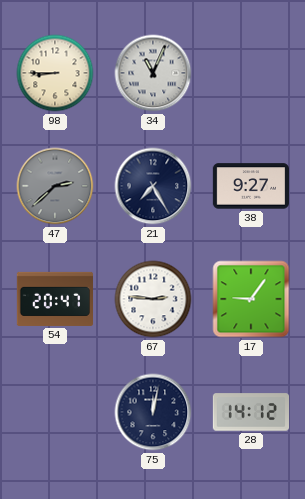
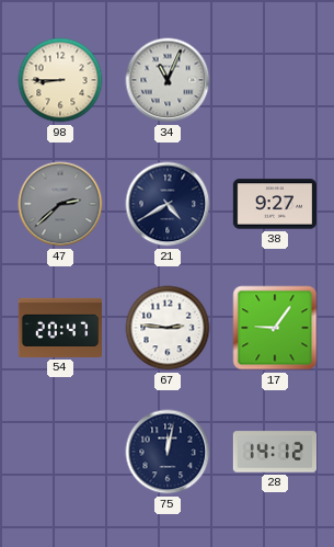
21: 7:25 -> 4:40 (168, 204)
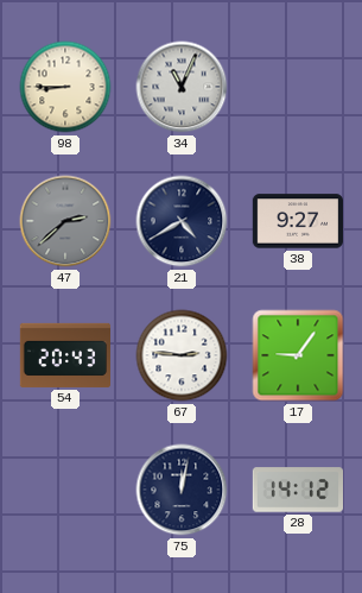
54: 20:47 -> 20:43 (64, 355)
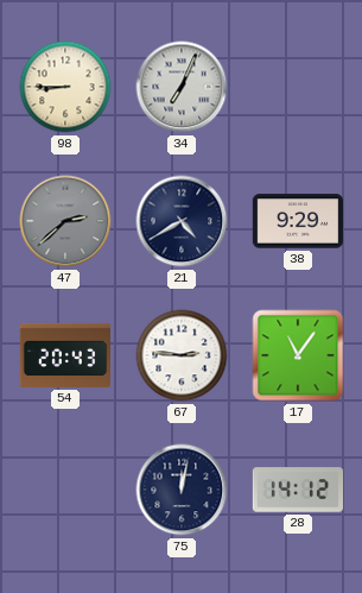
34: 11:04 -> 7:04 (182, 87)
38: 9:27 -> 9:29 (297, 221)
17: 9:06 -> 11:06 (298, 355)
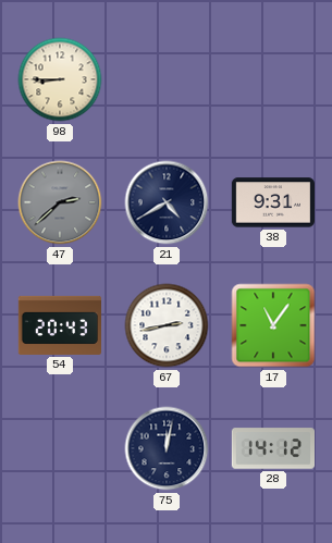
34: 7:04 -> none (182, 87)
38: 9:29 -> 9:31 (272, 202)
67: 2:46 -> 2:43 (167, 325)
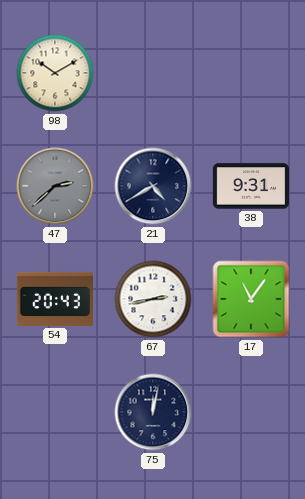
98: 8:45 -> 10:10 (55, 73)
28: 14:12 -> none (272, 448)
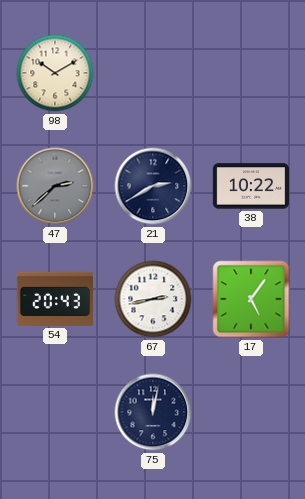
21: 4:40 -> 2:40 (153, 186)
38: 9:31 -> 10:22 (250, 186)
17: 11:06 -> 5:06 (251, 299)
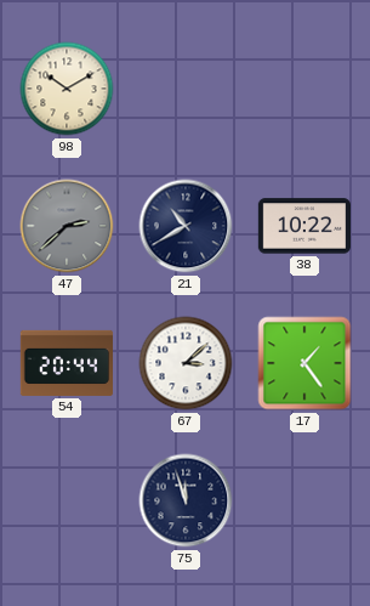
21: 2:40 -> 10:40 (186, 226)
54: 20:43 -> 20:44 (66, 363)
67: 2:43 -> 3:08 (186, 363)
17: 5:06 -> 1:24 (304, 363)
75: 12:02 -> 11:57 (186, 500)
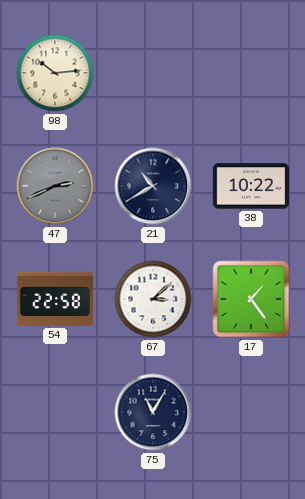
98: 10:10 -> 10:14 (55, 73)
47: 2:38 -> 2:41 (55, 186)
54: 20:44 -> 22:58 (54, 299)
75: 11:57 -> 11:05 (153, 412)
